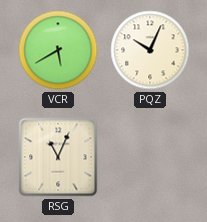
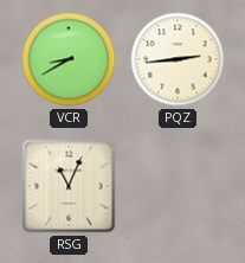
VCR: 5:40 -> 8:40 (69, 59)
PQZ: 10:04 -> 2:44 (178, 59)
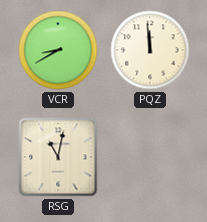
PQZ: 2:44 -> 11:59 (150, 50)
RSG: 11:04 -> 11:02 (58, 157)
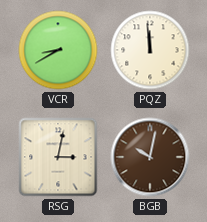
RSG: 11:02 -> 3:02 (58, 157)
BGB: none -> 10:02 (150, 157)
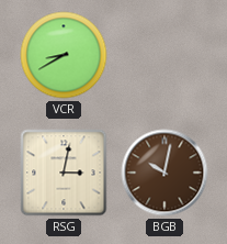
PQZ: 11:59 -> none (150, 50)
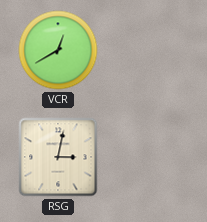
VCR: 8:40 -> 12:40 (58, 50)
BGB: 10:02 -> none (164, 173)
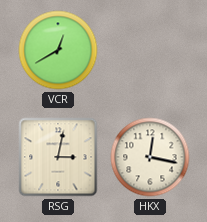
HKX: none -> 12:17 (150, 157)
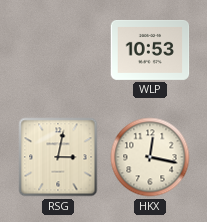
VCR: 12:40 -> none (58, 50)
WLP: none -> 10:53 (150, 50)
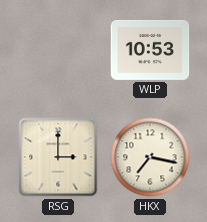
RSG: 3:02 -> 3:00 (58, 157)
HKX: 12:17 -> 7:17 (150, 157)
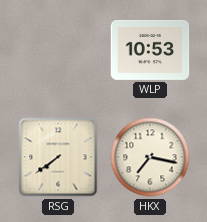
RSG: 3:00 -> 7:39 (58, 157)
